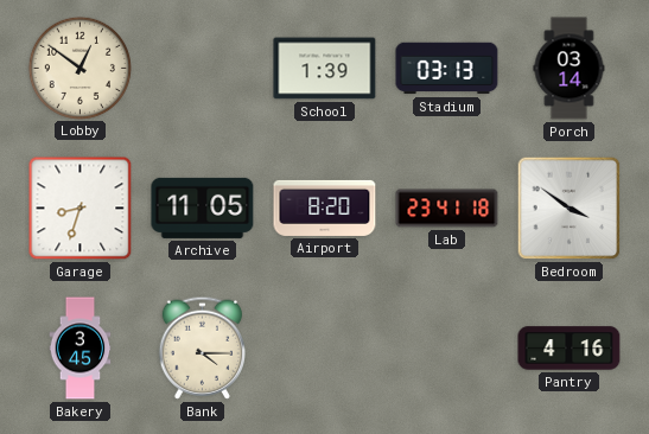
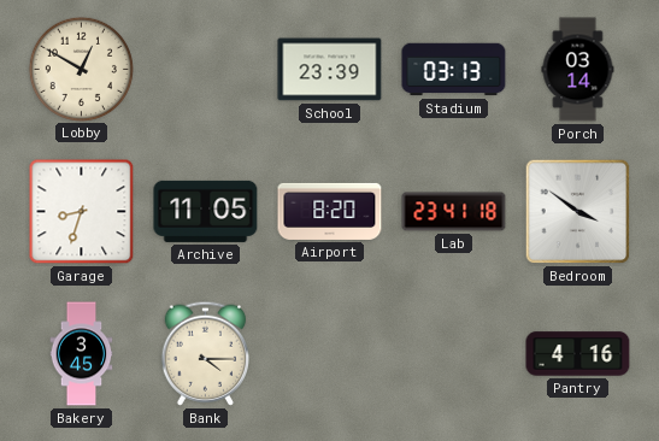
Lobby: 12:51 -> 12:50 (81, 69)
School: 1:39 -> 23:39 (330, 70)
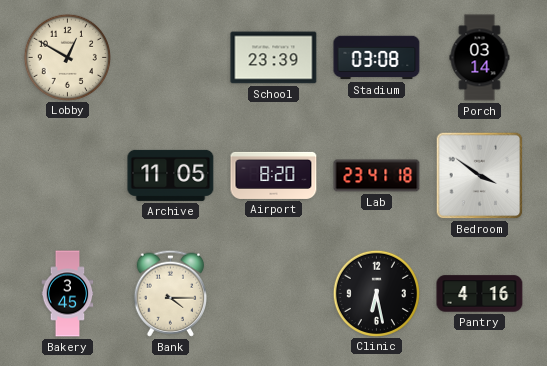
Stadium: 03:13 -> 03:08 (377, 58)
Garage: 8:33 -> none (82, 212)
Clinic: none -> 6:28 (376, 293)
